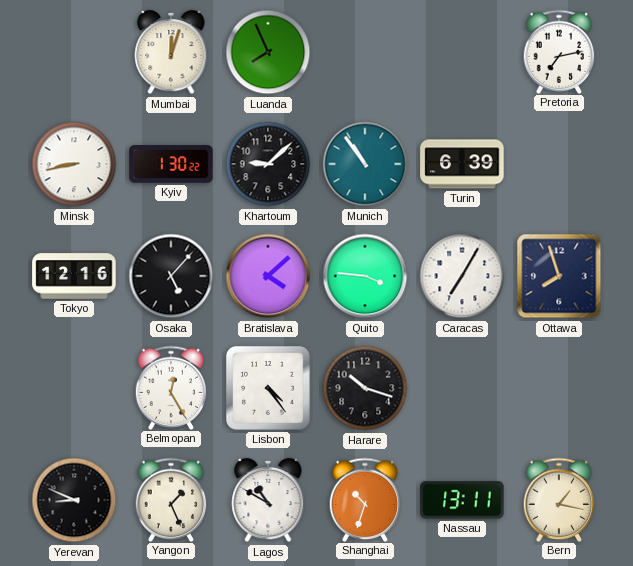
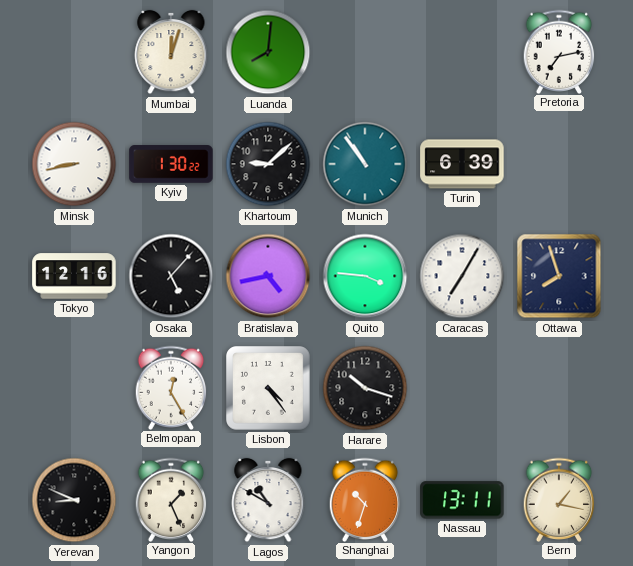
Luanda: 7:56 -> 8:01 (268, 52)
Bratislava: 4:08 -> 4:43 (268, 276)
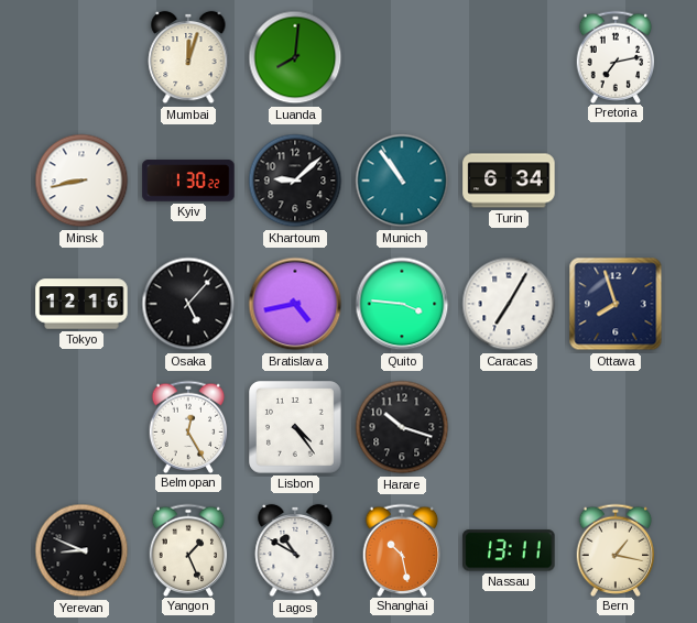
Turin: 6:39 -> 6:34 (509, 181)
Shanghai: 10:33 -> 10:28 (402, 549)
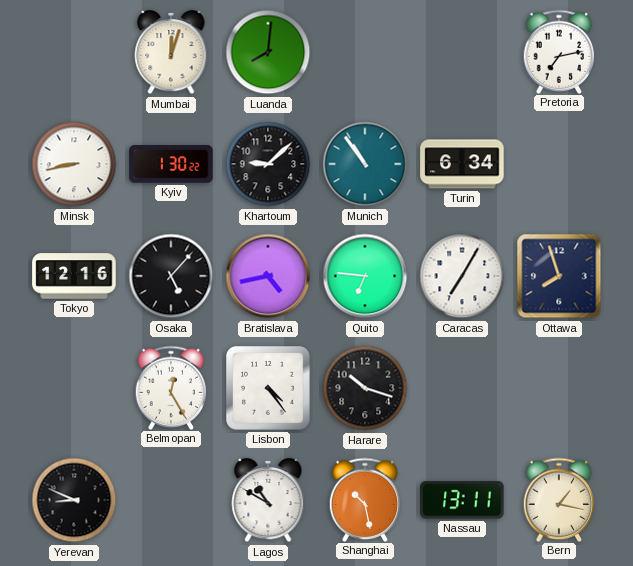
Quito: 3:46 -> 6:46 (365, 276)
Yangon: 1:26 -> none (188, 549)
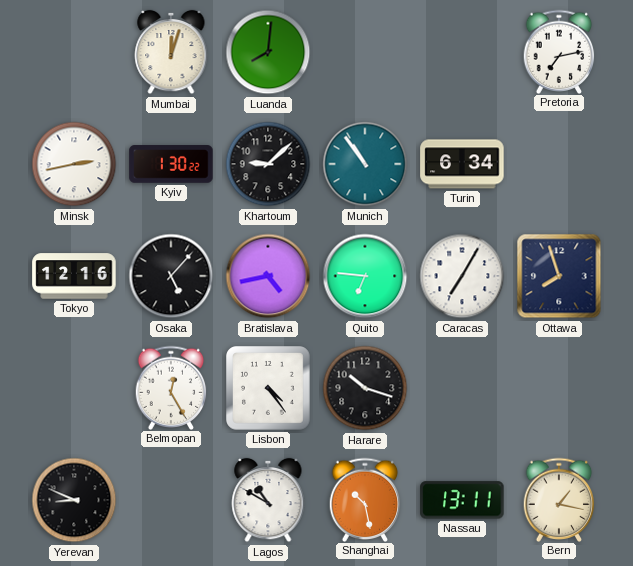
Minsk: 8:43 -> 2:43 (74, 164)
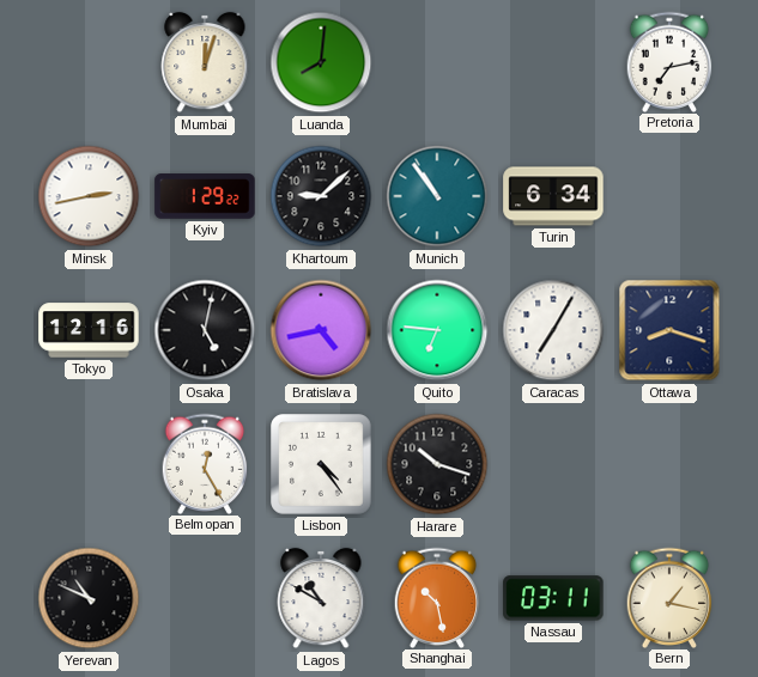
Kyiv: 1:30 -> 1:29 (205, 196)
Osaka: 5:07 -> 5:02 (205, 330)
Ottawa: 7:57 -> 8:18 (669, 330)
Yerevan: 8:49 -> 10:49 (89, 598)
Nassau: 13:11 -> 03:11 (553, 598)
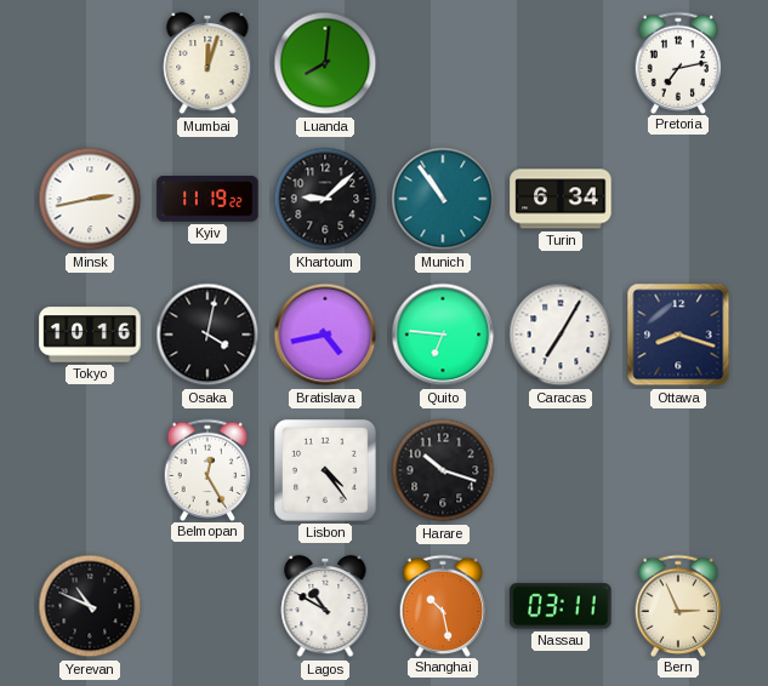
Kyiv: 1:29 -> 11:19 (207, 199)
Tokyo: 12:16 -> 10:16 (90, 335)
Osaka: 5:02 -> 4:02 (207, 335)
Bern: 1:17 -> 2:56 (678, 605)
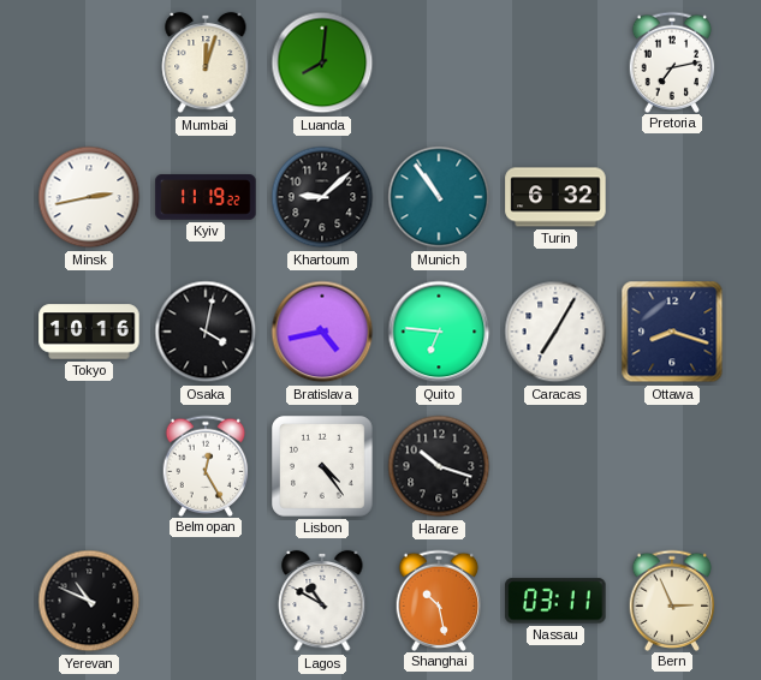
Turin: 6:34 -> 6:32 (555, 197)
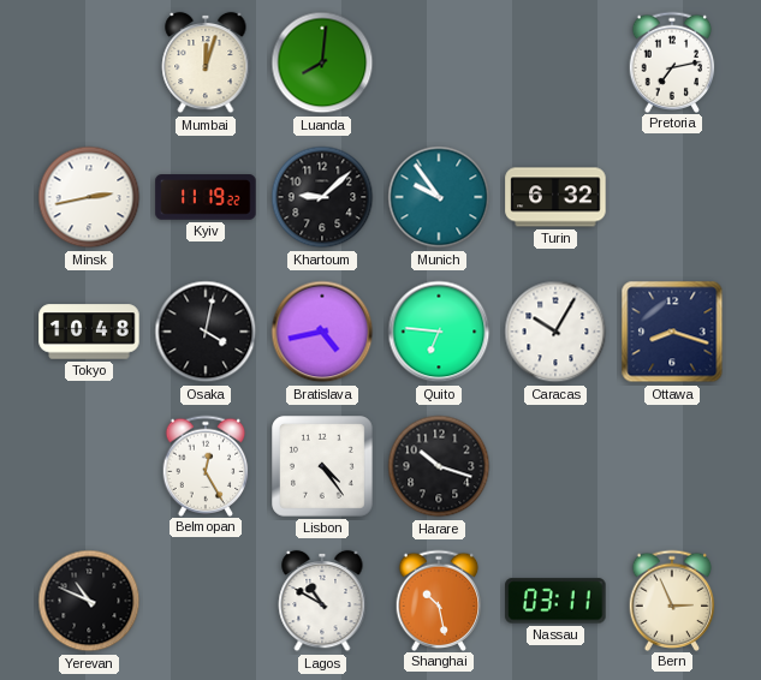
Munich: 10:54 -> 9:54 (439, 197)
Tokyo: 10:16 -> 10:48 (89, 332)
Caracas: 7:05 -> 10:05 (555, 332)
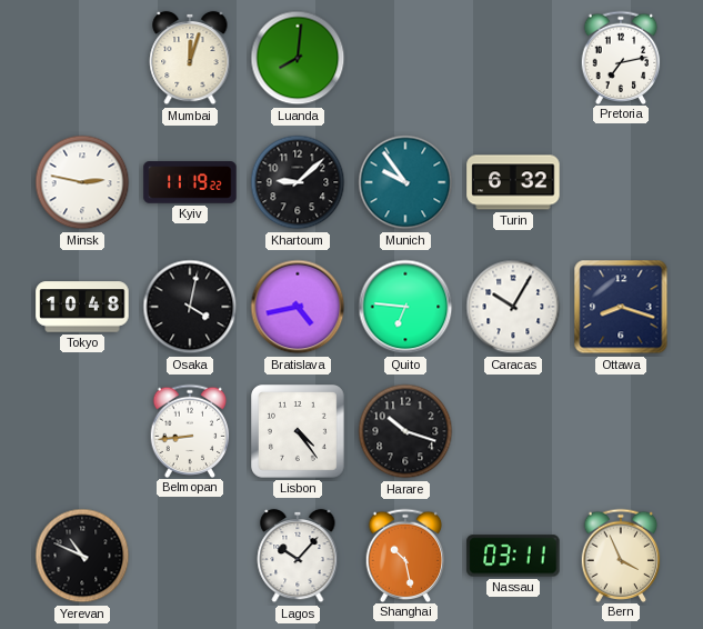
Minsk: 2:43 -> 2:47 (82, 182)
Belmopan: 12:25 -> 8:44 (190, 430)
Lagos: 10:50 -> 10:07 (298, 556)
Bern: 2:56 -> 3:56 (621, 555)
